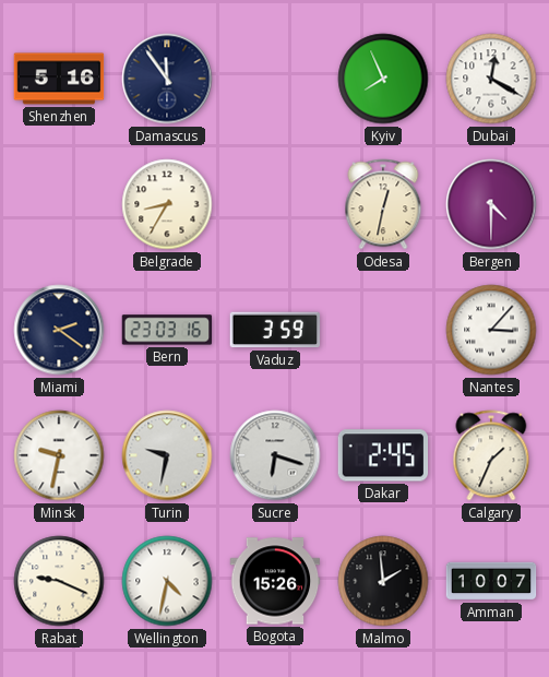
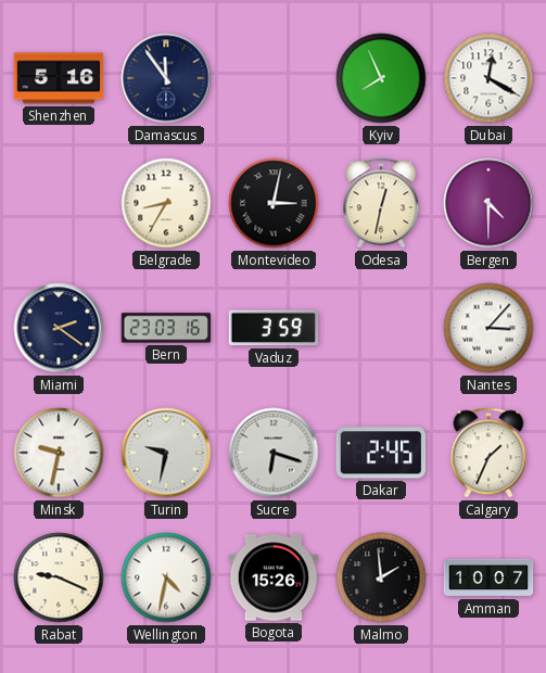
Montevideo: none -> 3:02 (274, 203)
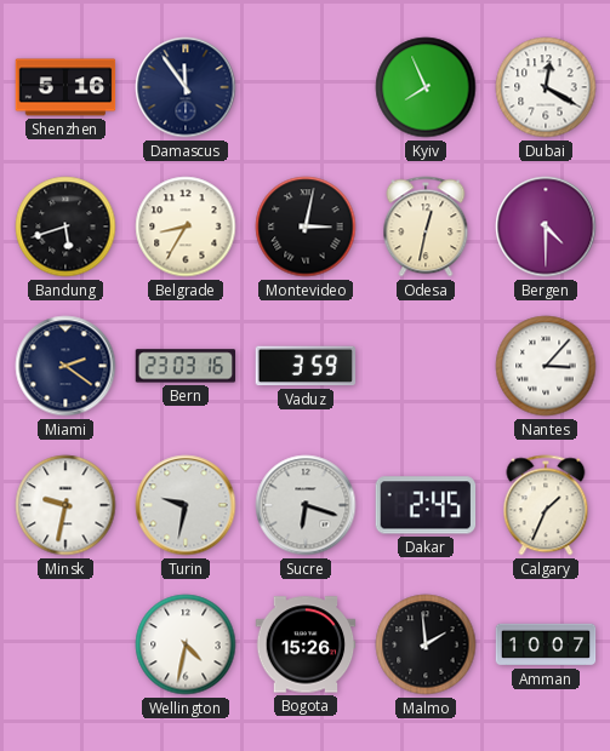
Bandung: none -> 5:42 (65, 227)
Rabat: 9:19 -> none (59, 577)
